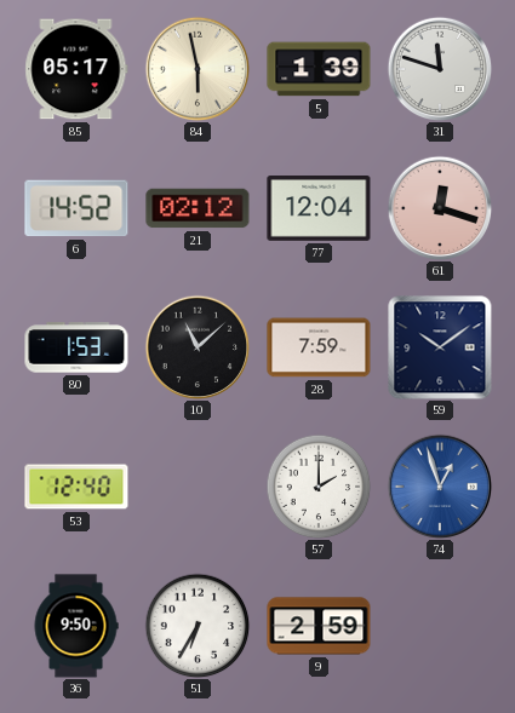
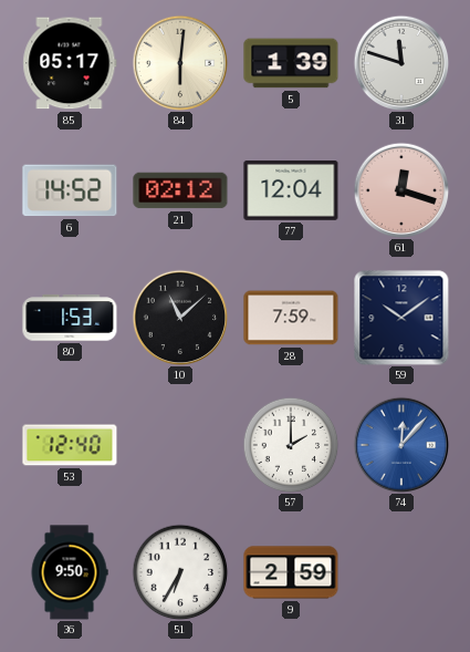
84: 5:58 -> 6:01 (180, 63)
74: 12:57 -> 12:07 (401, 445)
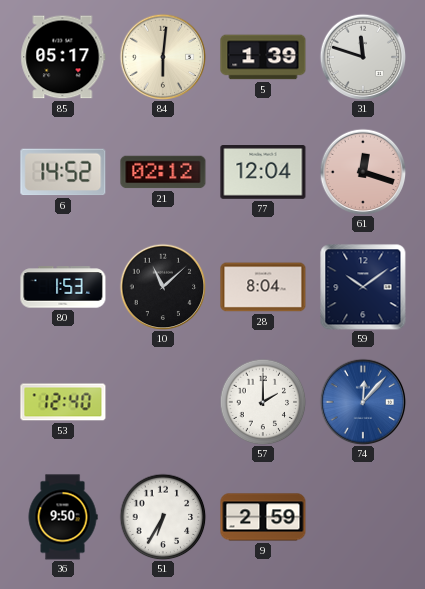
28: 7:59 -> 8:04 (263, 287)
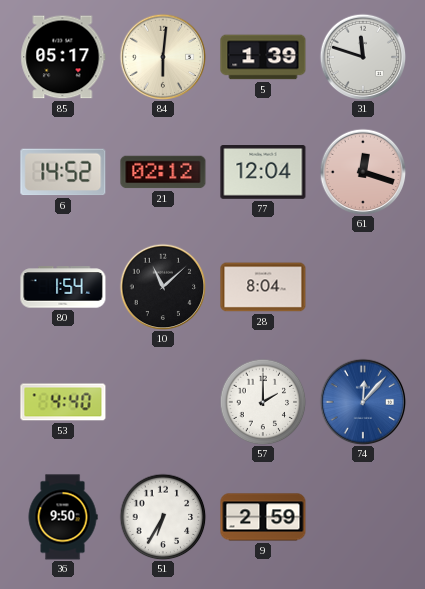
80: 1:53 -> 1:54 (63, 287)
59: 10:09 -> none (363, 287)
53: 12:40 -> 4:40 (63, 402)
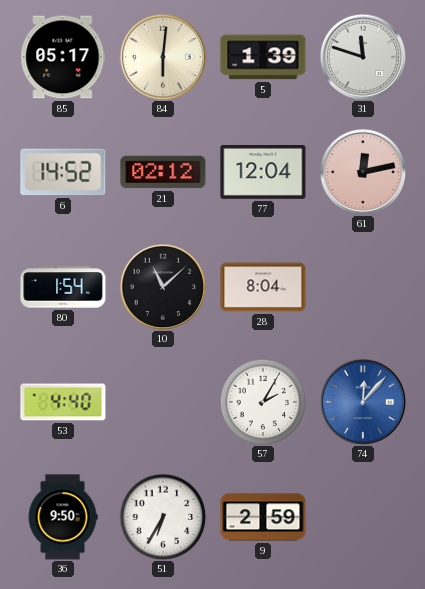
61: 12:18 -> 12:13 (363, 172)
57: 2:00 -> 2:05 (263, 402)
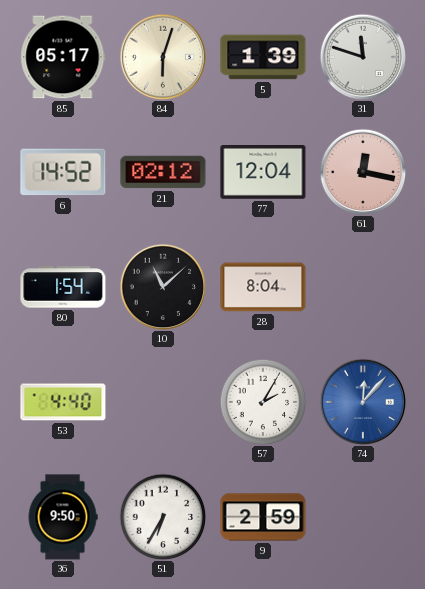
84: 6:01 -> 6:03 (163, 57)
61: 12:13 -> 12:17 (363, 172)
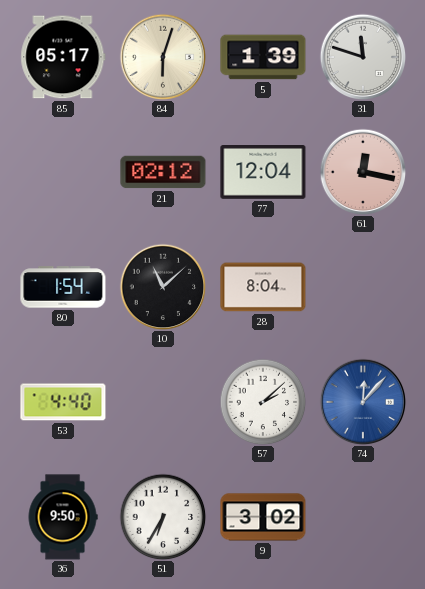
6: 14:52 -> none (63, 172)
57: 2:05 -> 2:08 (263, 402)
9: 2:59 -> 3:02 (263, 517)
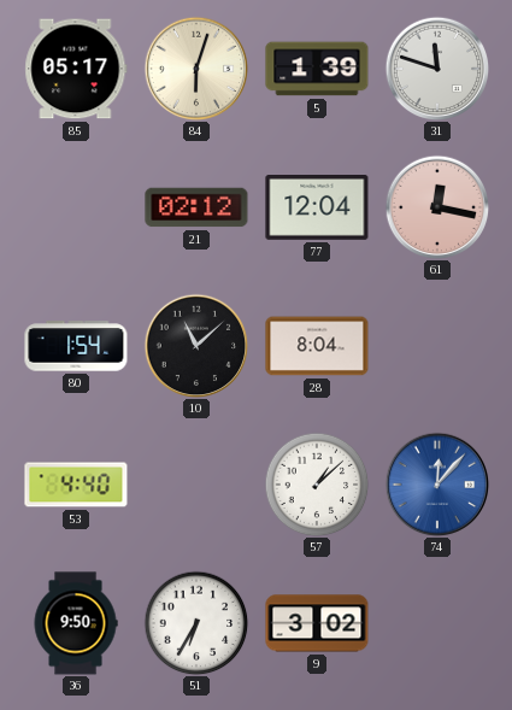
57: 2:08 -> 1:08 (317, 485)
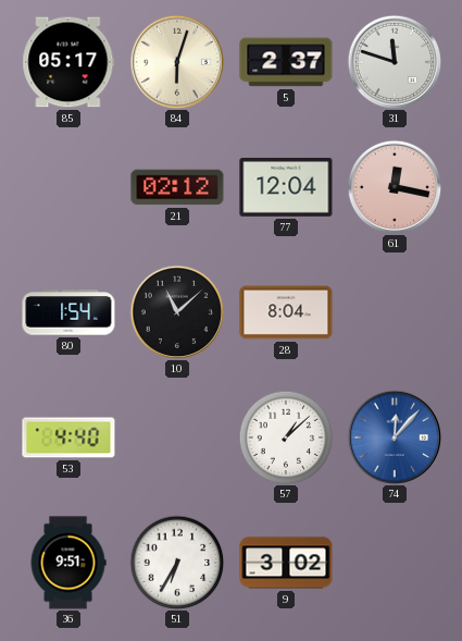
5: 1:39 -> 2:37 (286, 62)
36: 9:50 -> 9:51 (68, 563)
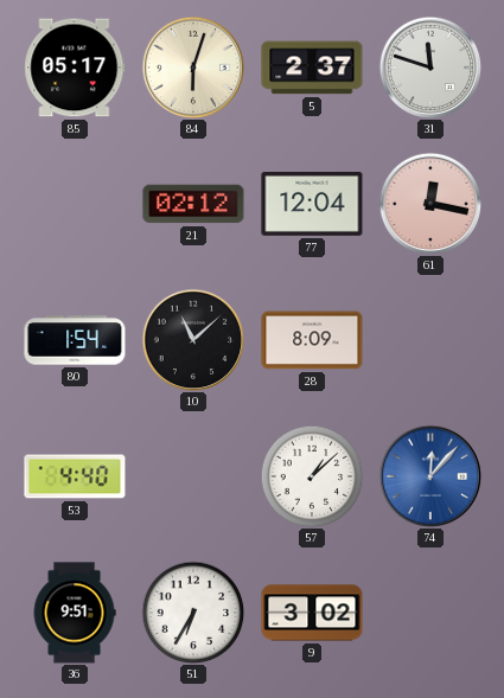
28: 8:04 -> 8:09 (312, 340)
